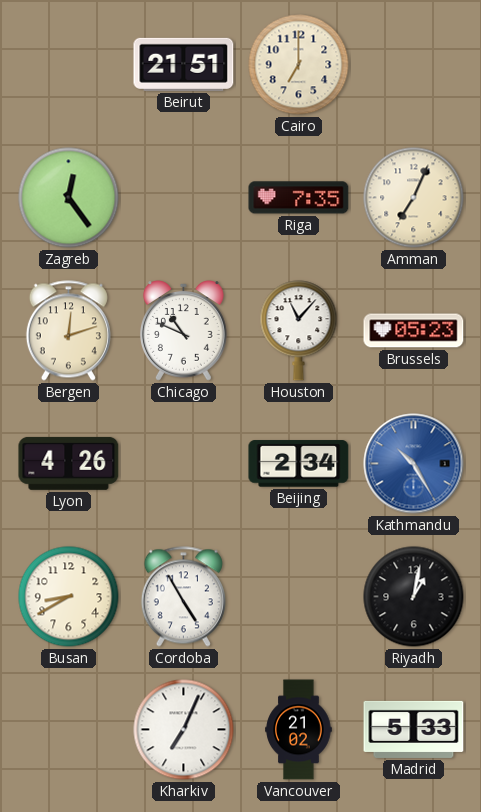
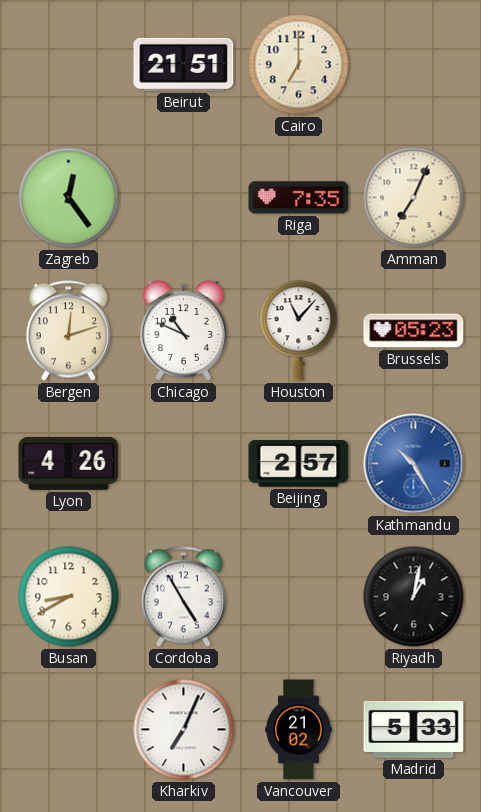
Beijing: 2:34 -> 2:57 (299, 464)
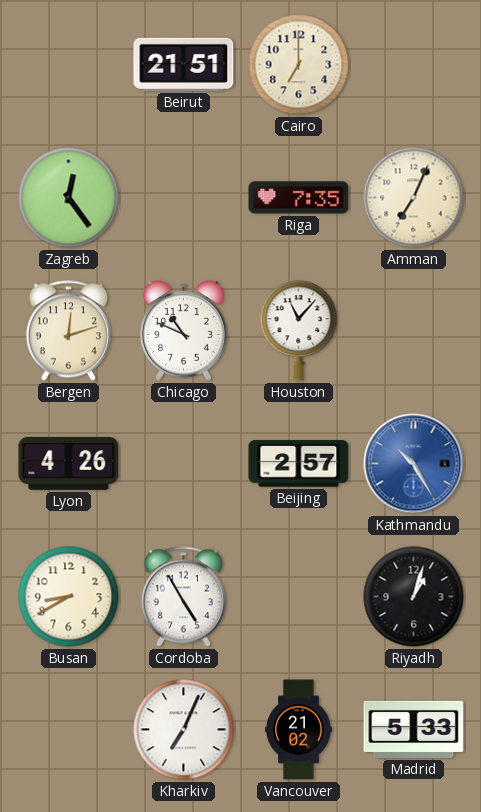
Brussels: 05:23 -> none (414, 331)
Riyadh: 1:02 -> 1:03 (414, 597)
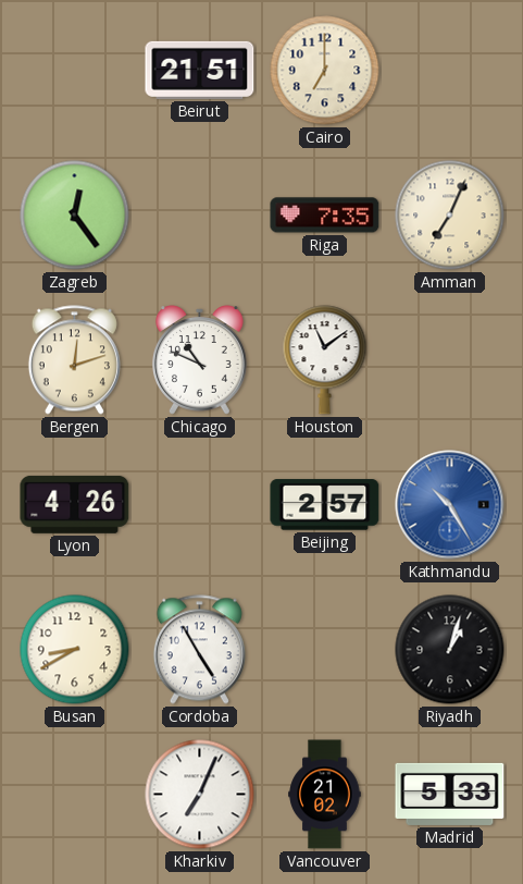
Houston: 11:07 -> 11:09 (325, 360)
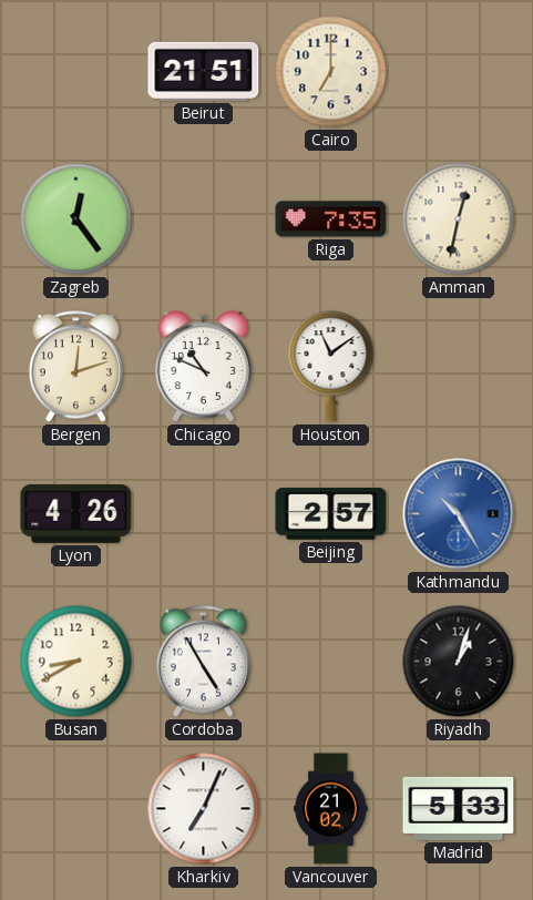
Amman: 7:04 -> 12:32 (459, 219)
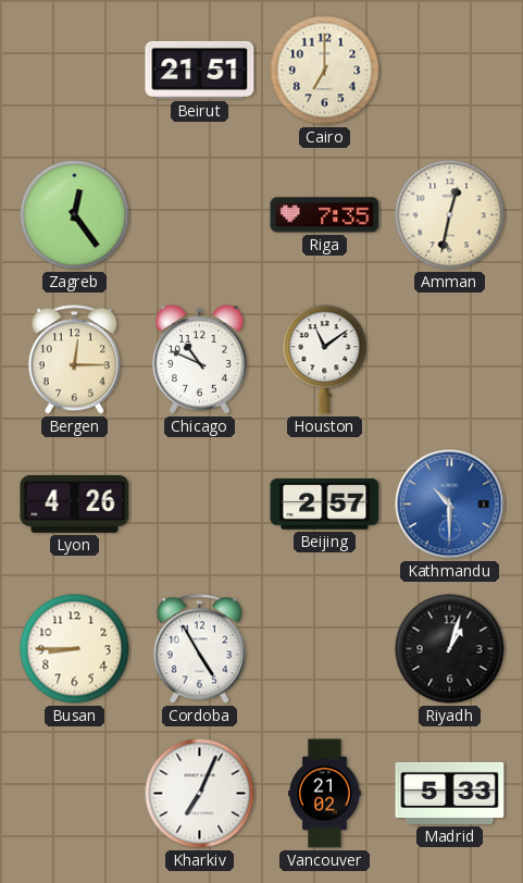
Bergen: 12:12 -> 12:15 (74, 360)
Kathmandu: 10:25 -> 10:30 (450, 505)
Busan: 8:40 -> 8:45 (75, 649)
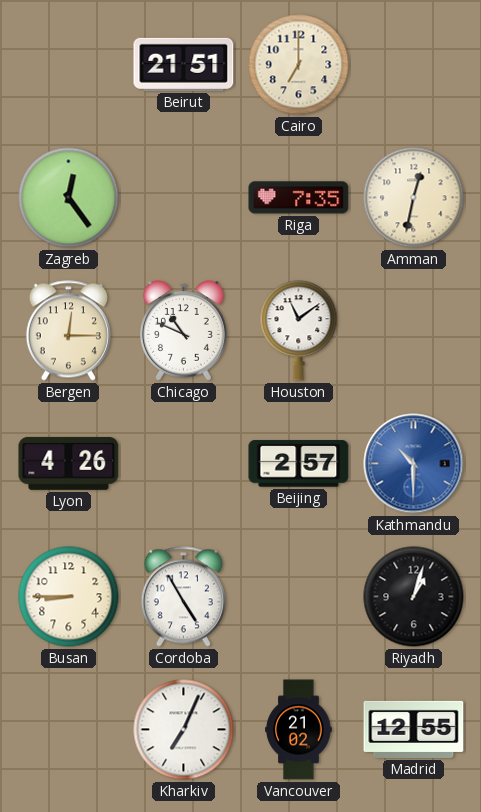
Madrid: 5:33 -> 12:55 (414, 729)
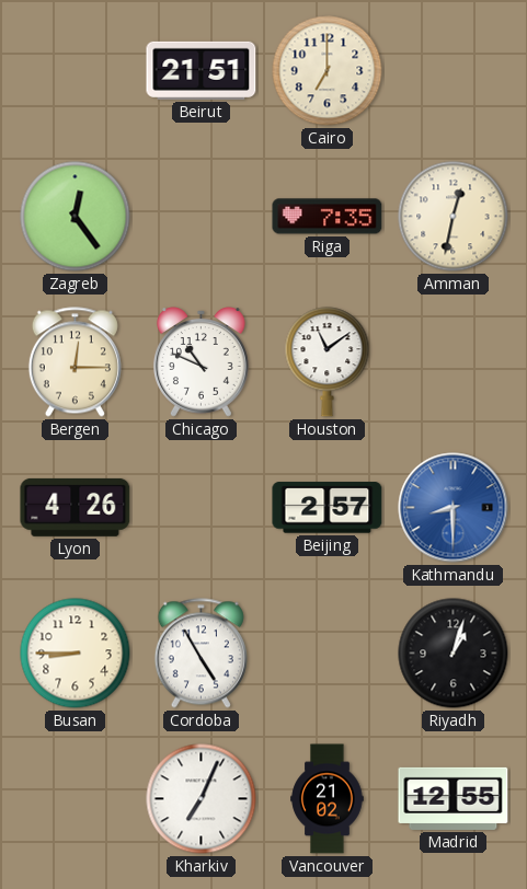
Kathmandu: 10:30 -> 8:30 (454, 508)
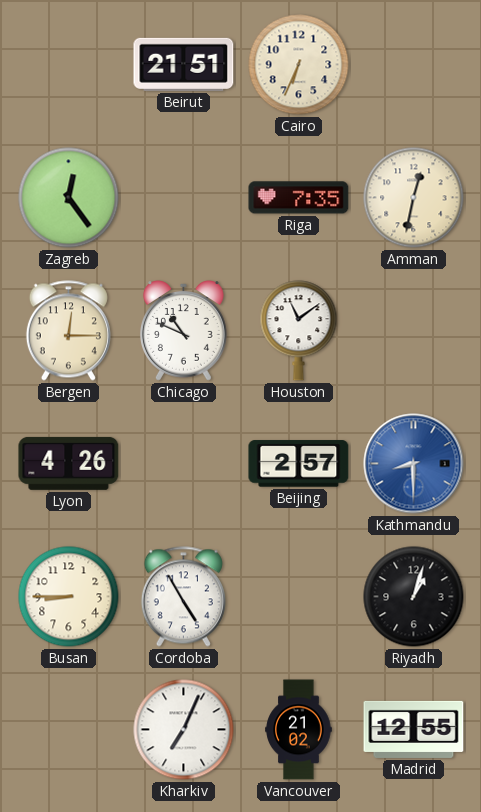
Cairo: 7:00 -> 6:34 (299, 65)
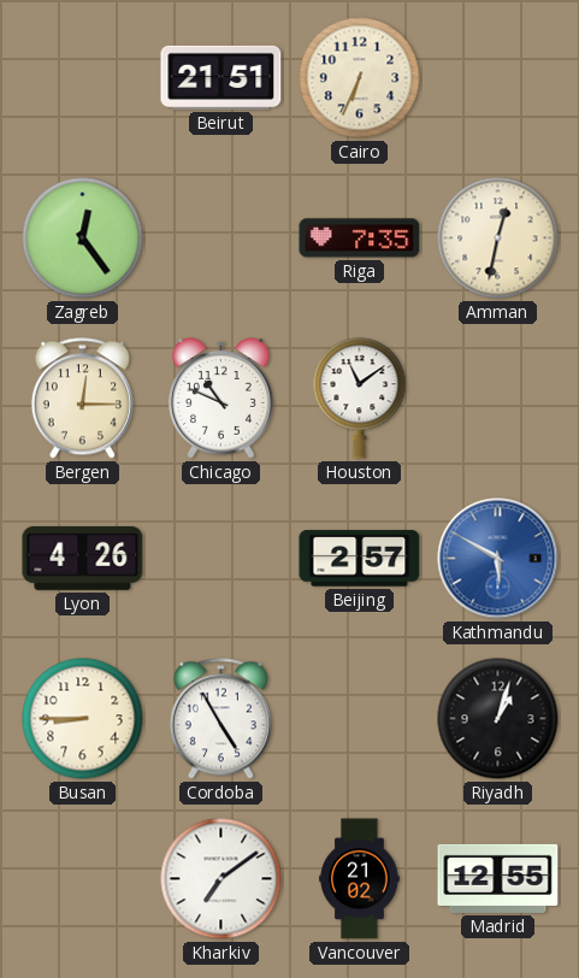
Kathmandu: 8:30 -> 5:50 (498, 559)
Kharkiv: 7:04 -> 7:09 (221, 879)
